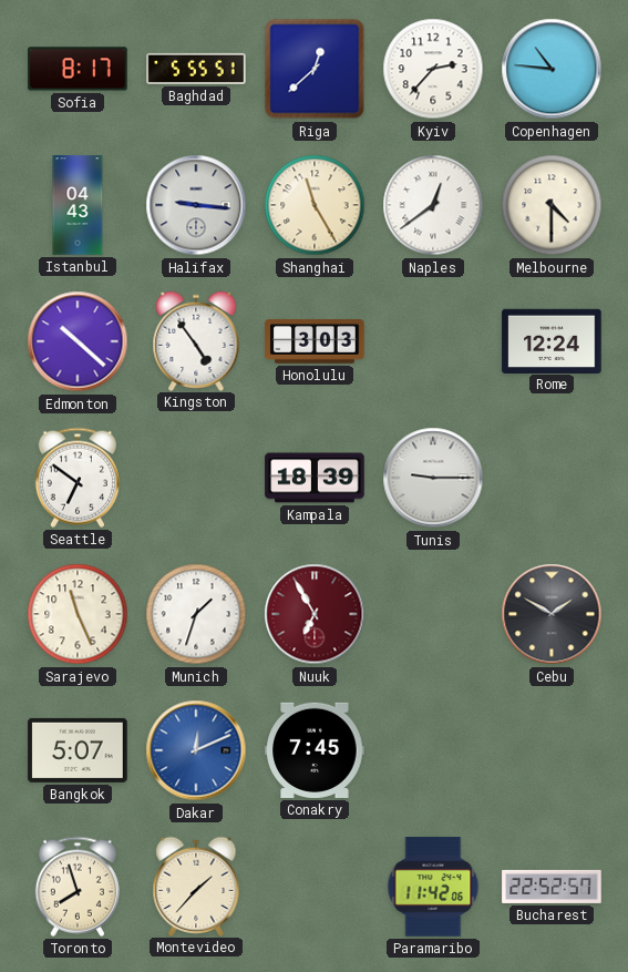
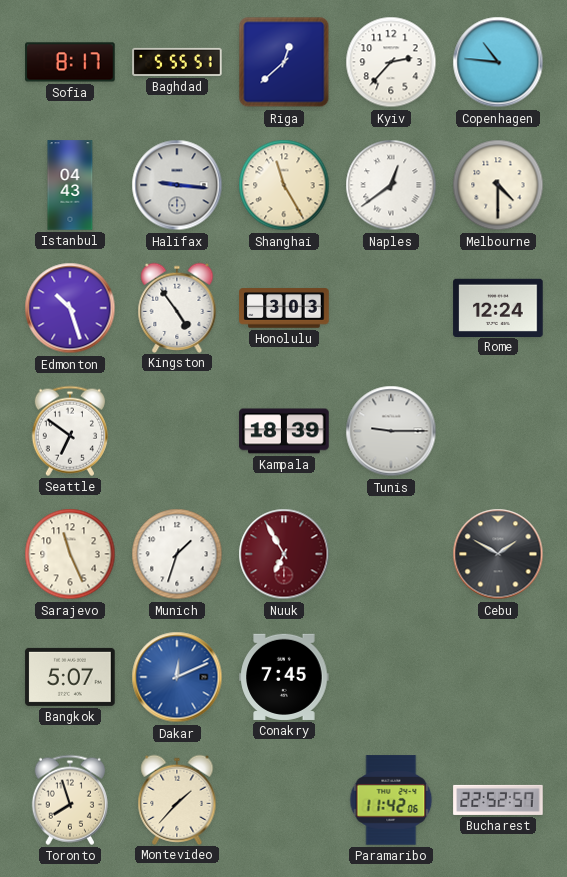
Edmonton: 10:22 -> 10:27 (70, 308)
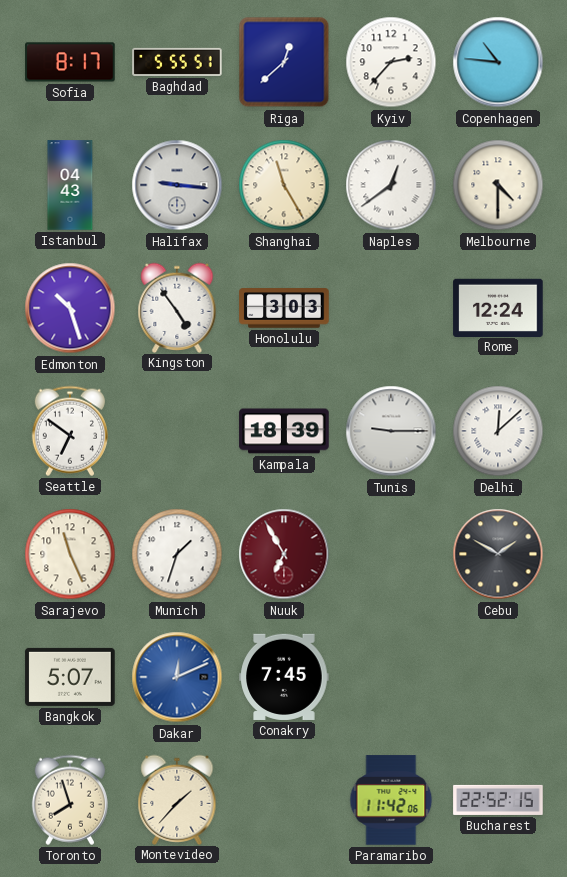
Delhi: none -> 12:08 (498, 431)
Bucharest: 22:52:57 -> 22:52:15 (498, 800)
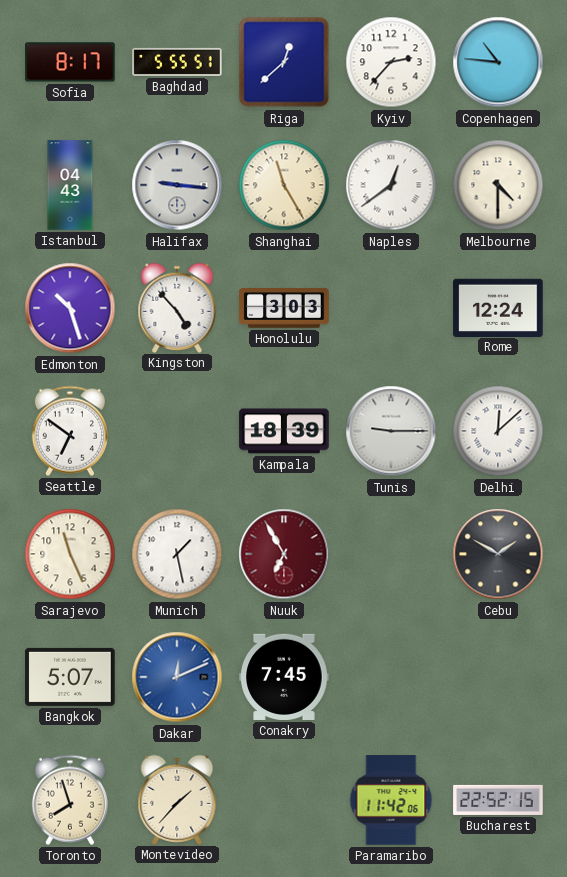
Kingston: 4:54 -> 4:53 (177, 307)
Munich: 1:33 -> 1:28 (177, 554)
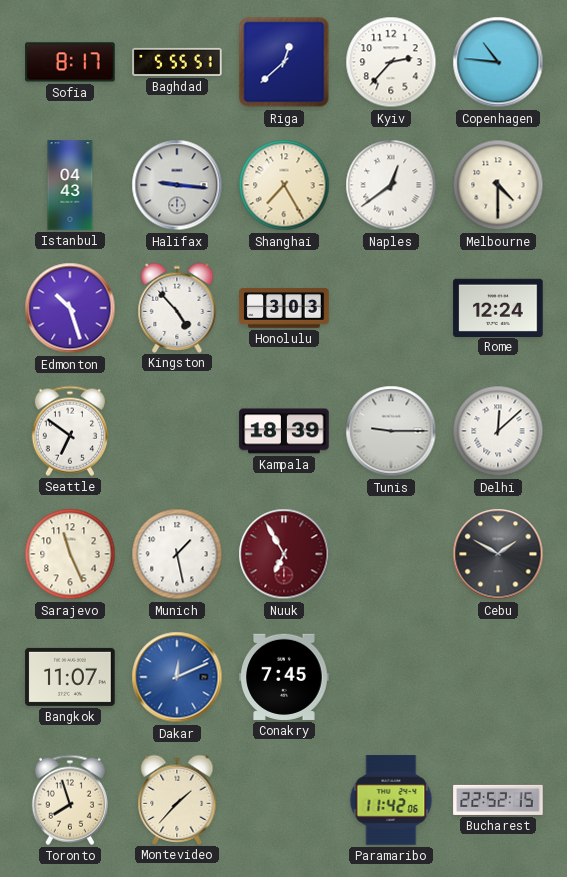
Shanghai: 11:25 -> 7:25 (284, 185)
Bangkok: 5:07 -> 11:07 (70, 677)
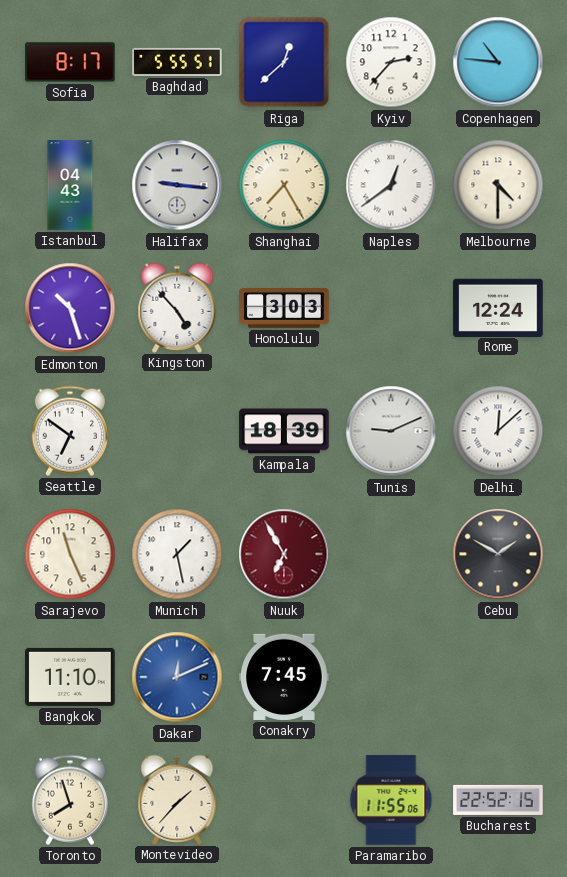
Tunis: 9:15 -> 9:11 (391, 431)
Bangkok: 11:07 -> 11:10 (70, 677)
Paramaribo: 11:42 -> 11:55 (391, 800)
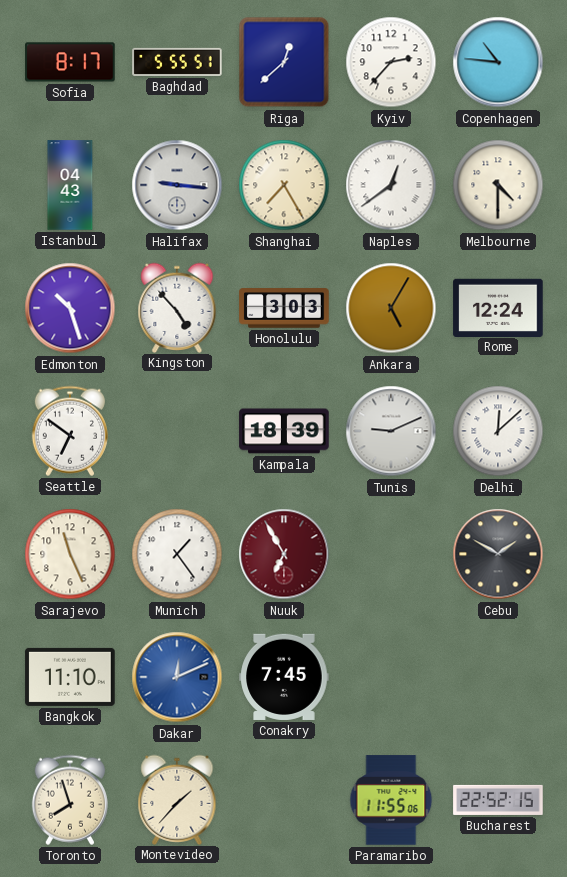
Ankara: none -> 5:05 (391, 308)
Munich: 1:28 -> 1:24 (177, 554)
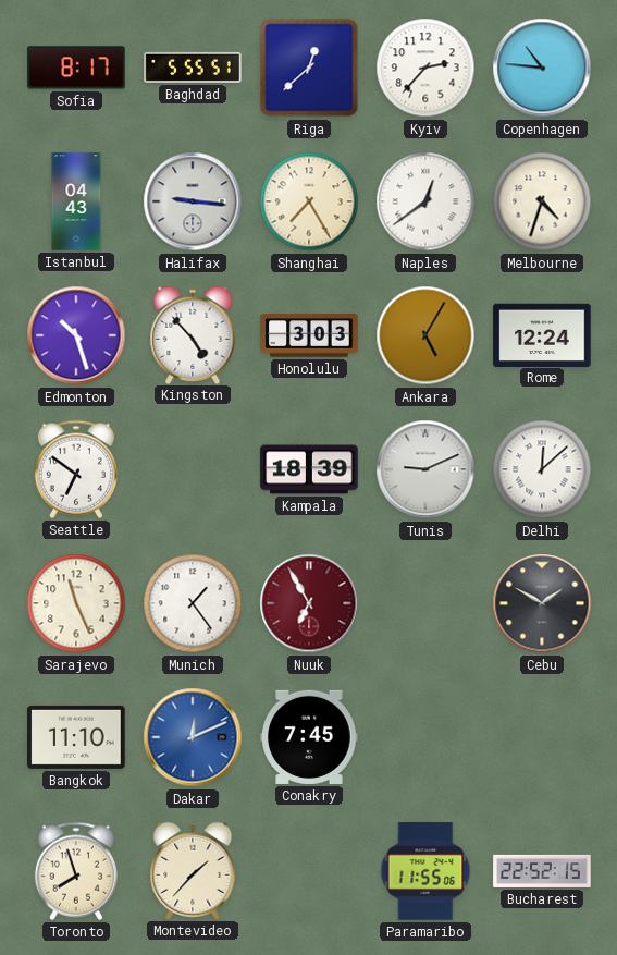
Melbourne: 4:30 -> 4:33 (542, 201)
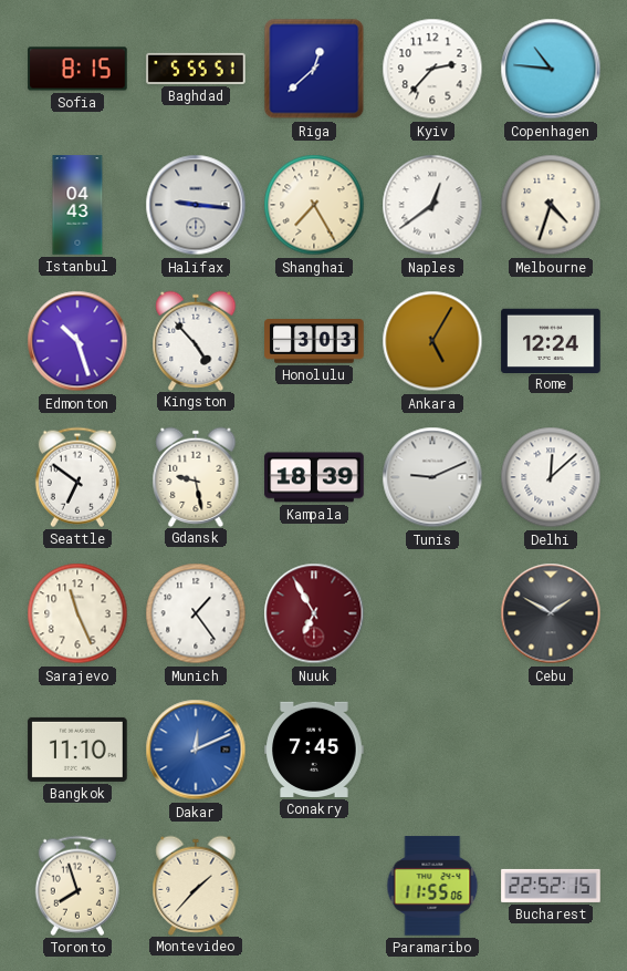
Sofia: 8:17 -> 8:15 (77, 69)
Gdansk: none -> 9:28 (196, 476)
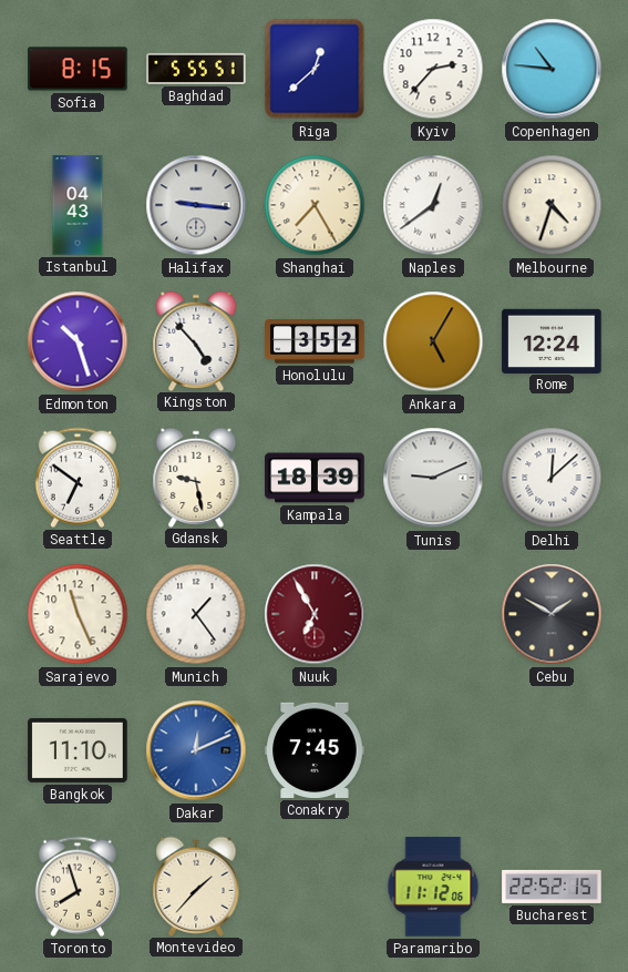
Honolulu: 3:03 -> 3:52 (315, 341)
Paramaribo: 11:55 -> 11:12 (433, 887)
